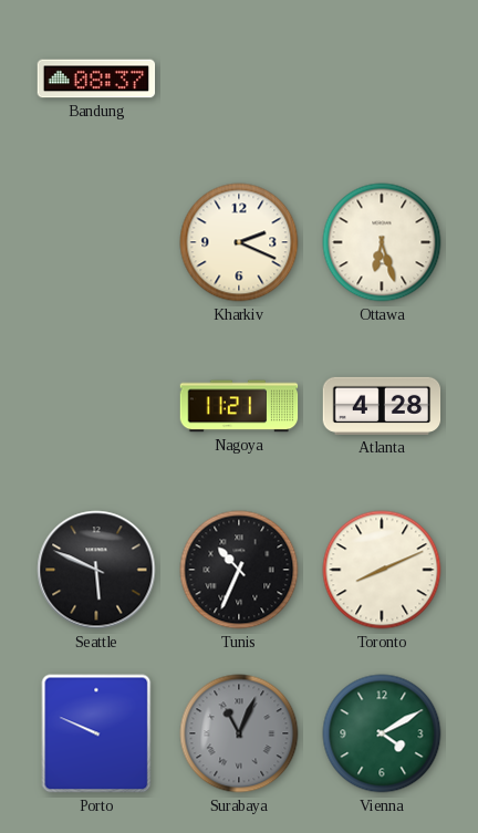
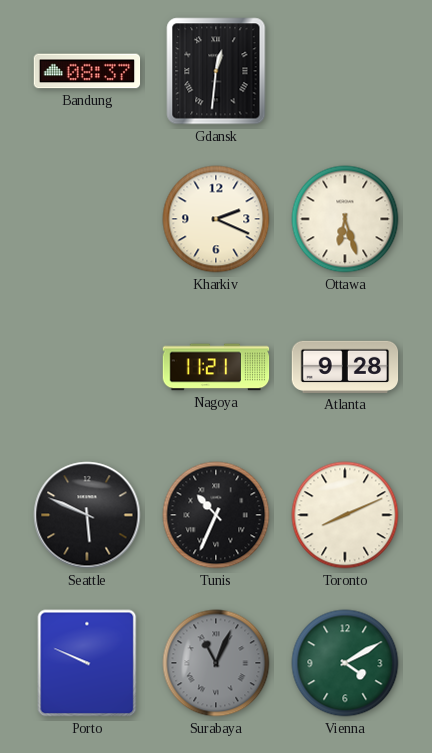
Gdansk: none -> 12:31 (216, 71)
Atlanta: 4:28 -> 9:28 (345, 367)
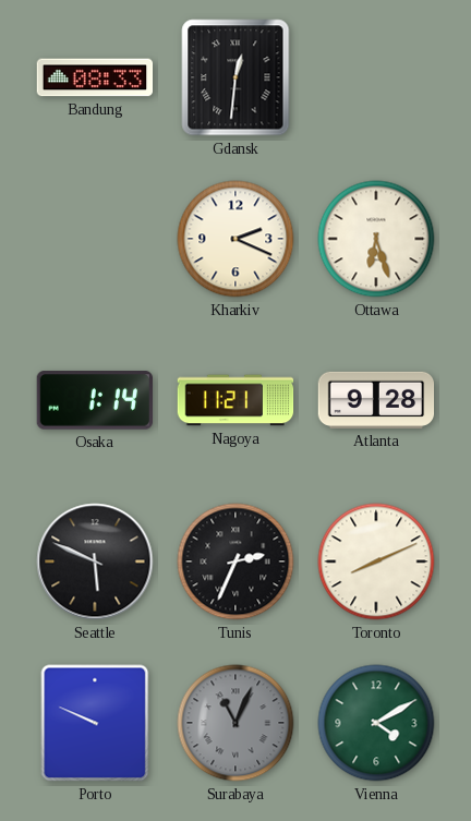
Bandung: 08:37 -> 08:33 (95, 77)
Osaka: none -> 1:14 (94, 400)
Tunis: 10:34 -> 2:34 (235, 562)
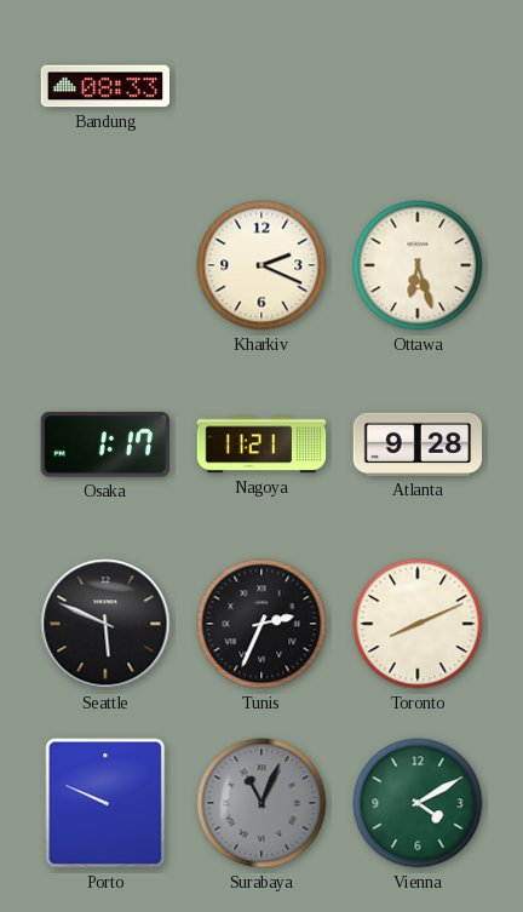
Gdansk: 12:31 -> none (235, 77)
Osaka: 1:14 -> 1:17 (104, 444)
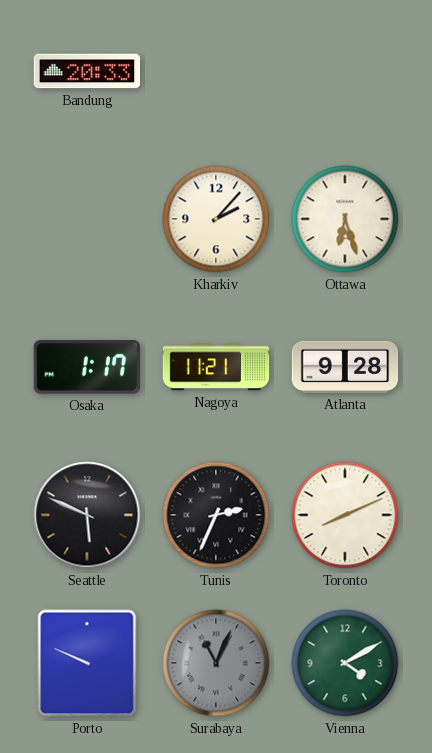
Bandung: 08:33 -> 20:33 (87, 71)
Kharkiv: 2:19 -> 2:07 (216, 219)
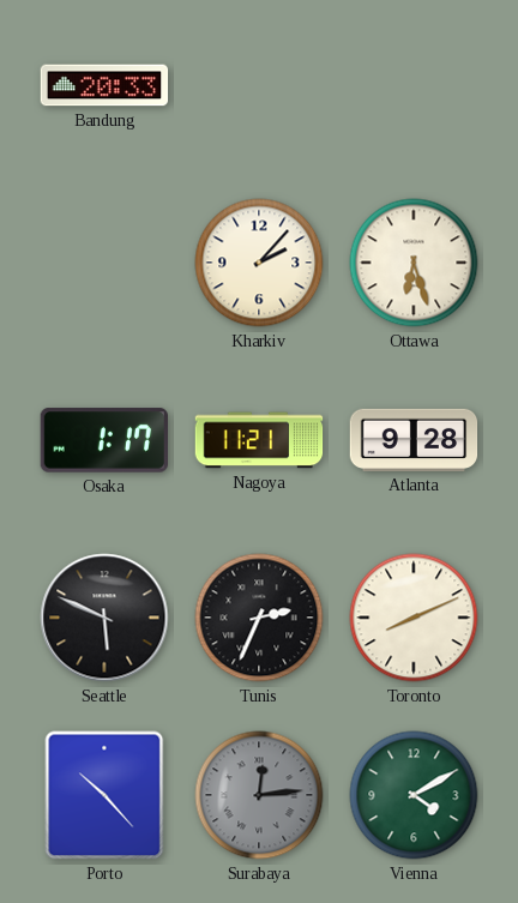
Porto: 9:49 -> 10:23 (104, 795)
Surabaya: 11:04 -> 12:14 (259, 795)
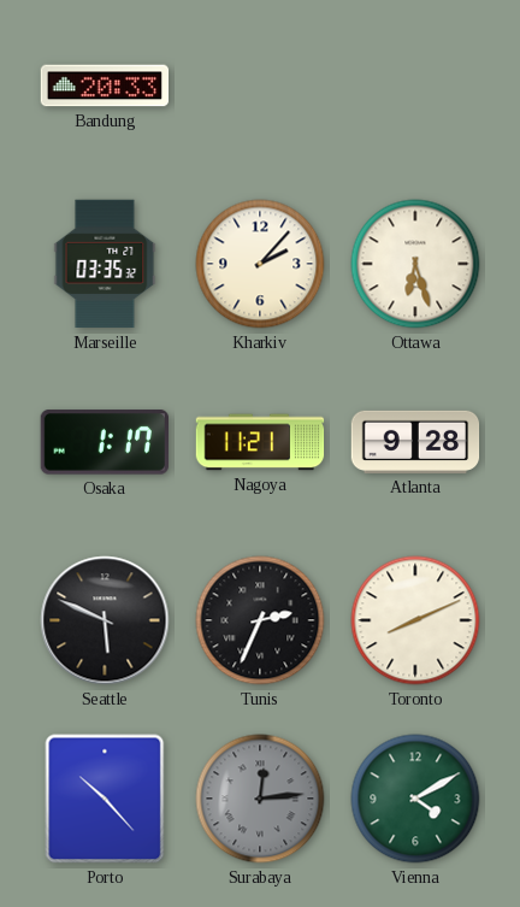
Marseille: none -> 03:35 (105, 264)
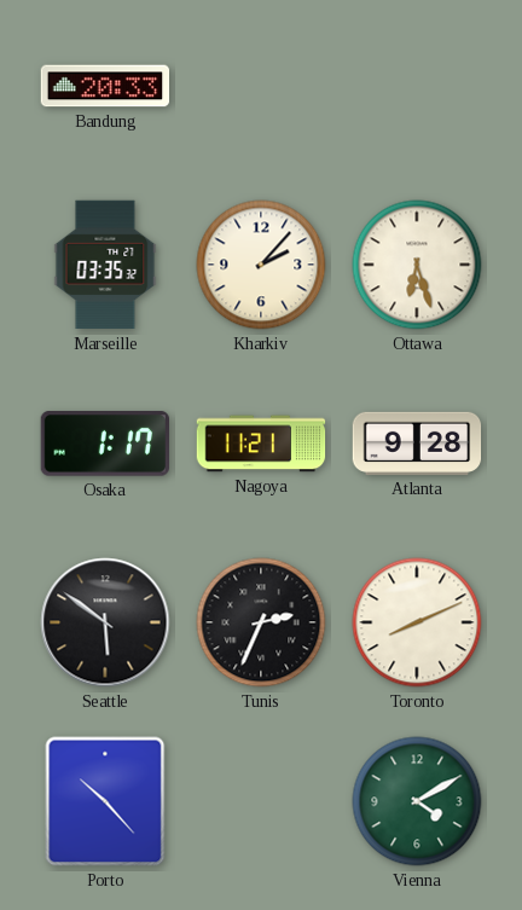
Seattle: 5:49 -> 5:51 (105, 622)
Surabaya: 12:14 -> none (260, 799)
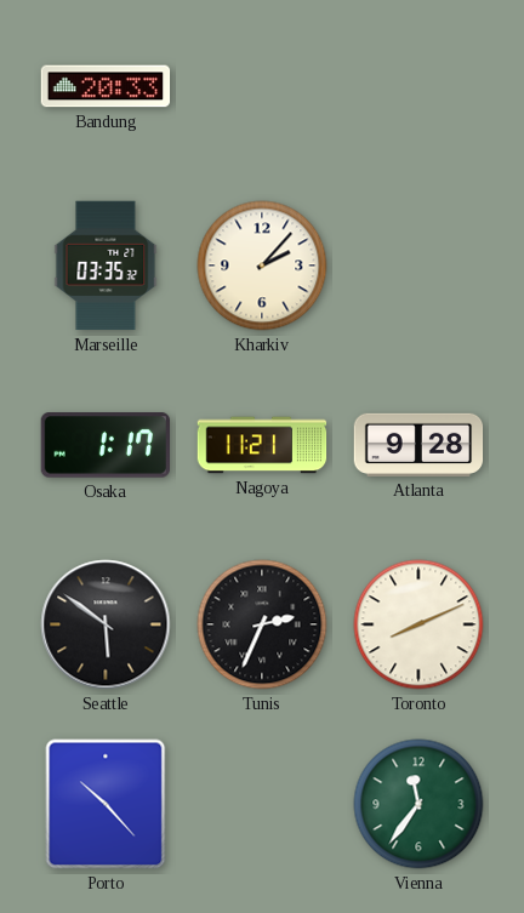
Ottawa: 6:27 -> none (417, 265)
Vienna: 4:10 -> 11:36 (418, 804)
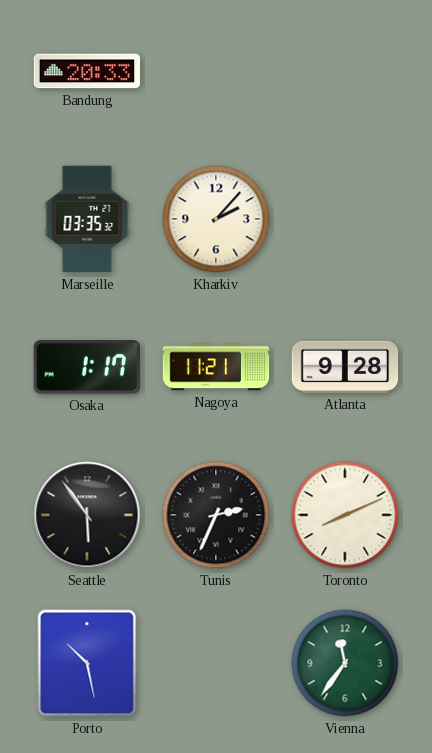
Seattle: 5:51 -> 5:54 (87, 515)
Porto: 10:23 -> 10:28 (87, 663)
